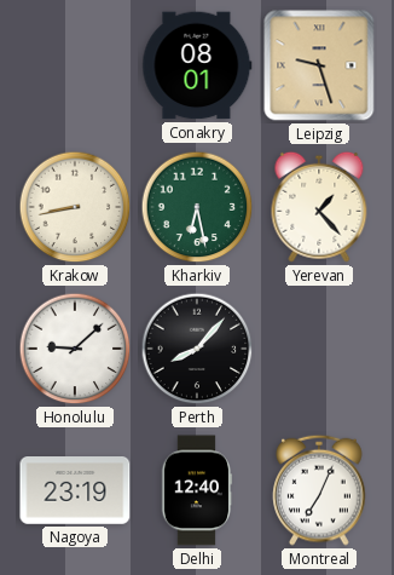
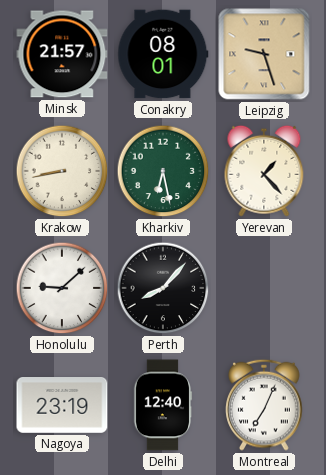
Minsk: none -> 21:57 (62, 54)
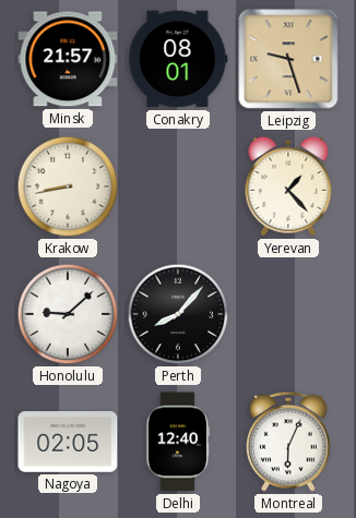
Kharkiv: 6:28 -> none (163, 171)
Nagoya: 23:19 -> 02:05 (68, 443)
Montreal: 7:04 -> 6:04 (288, 442)
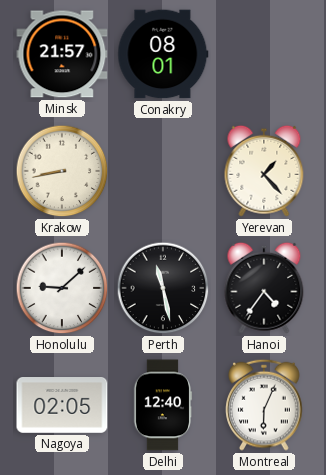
Leipzig: 9:27 -> none (288, 59)
Perth: 8:07 -> 11:28 (163, 288)
Hanoi: none -> 4:36 (264, 288)
